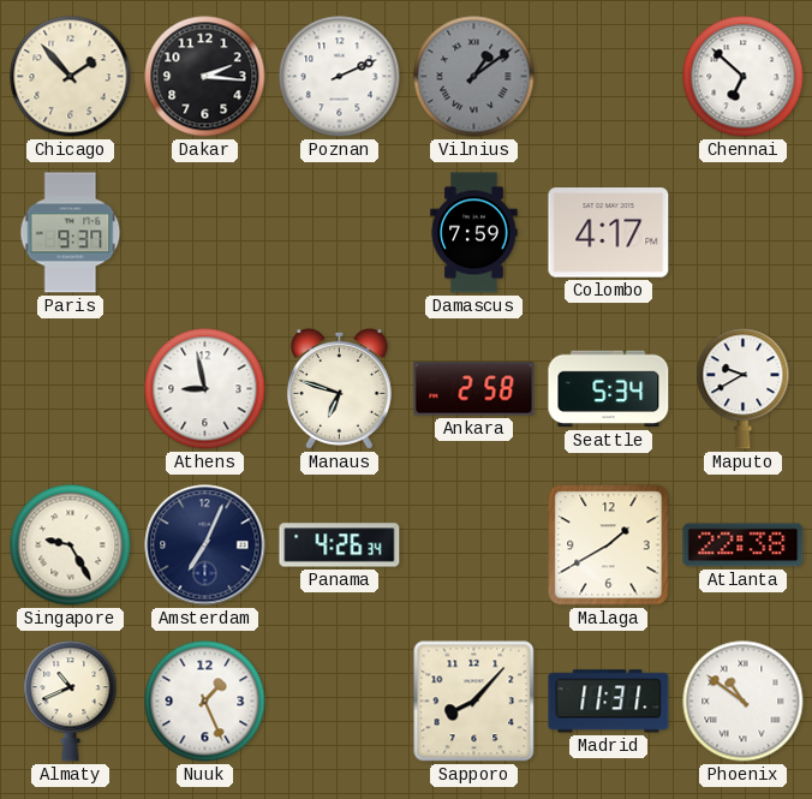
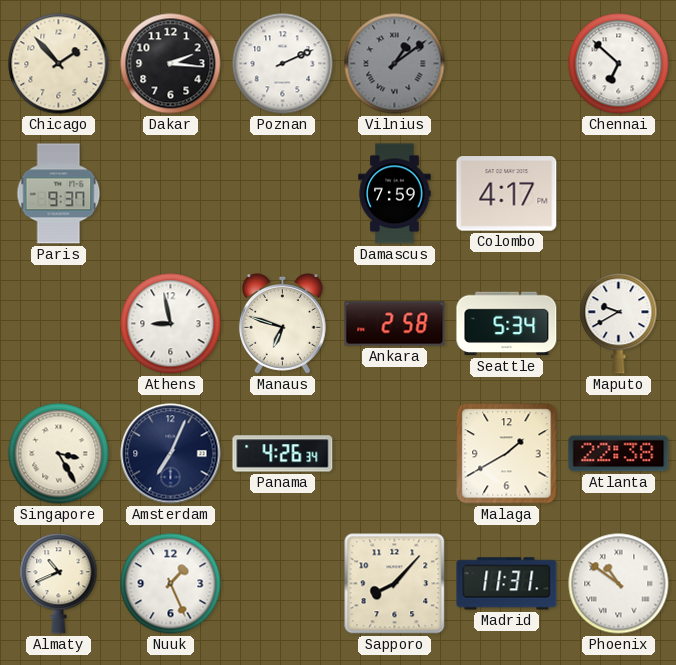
Singapore: 9:25 -> 3:25 (59, 454)
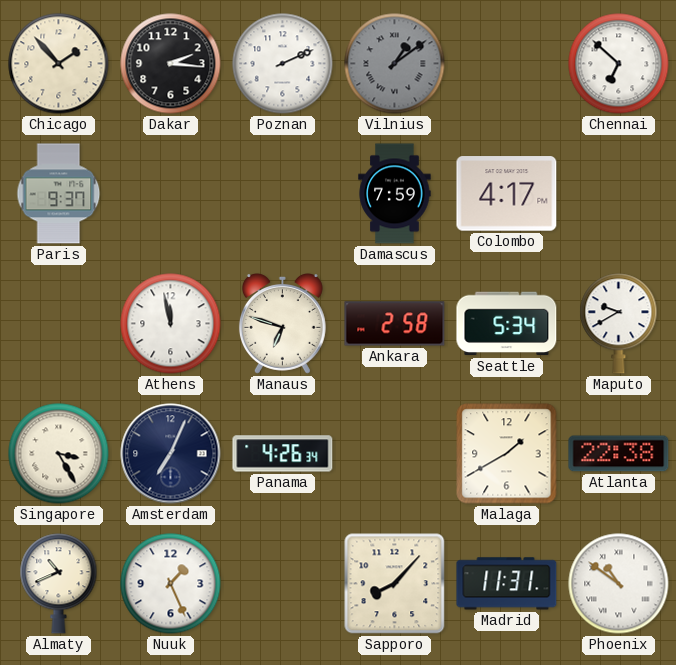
Athens: 8:58 -> 11:58 (171, 324)
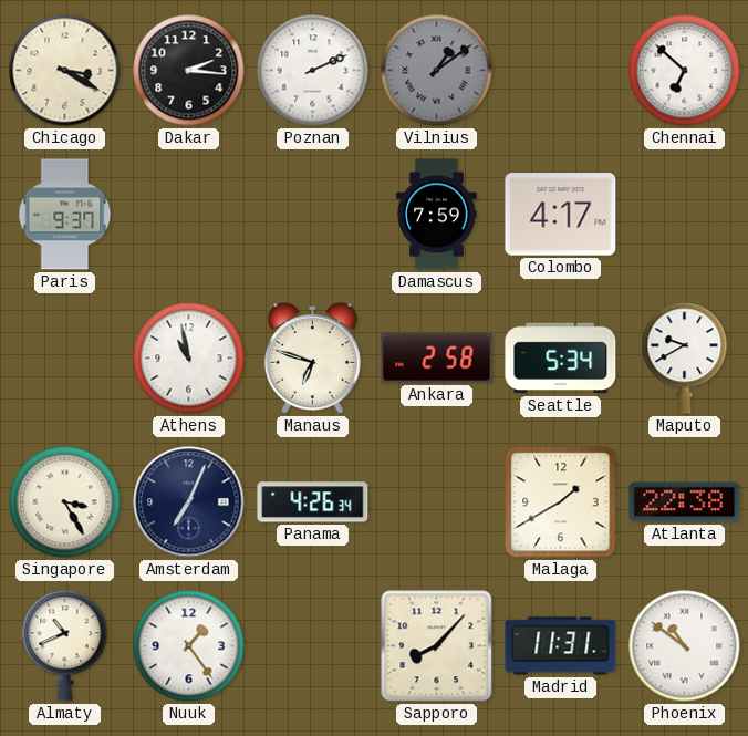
Chicago: 1:53 -> 3:20 (65, 71)
Athens: 11:58 -> 10:58 (189, 359)
Nuuk: 1:26 -> 1:24 (189, 646)
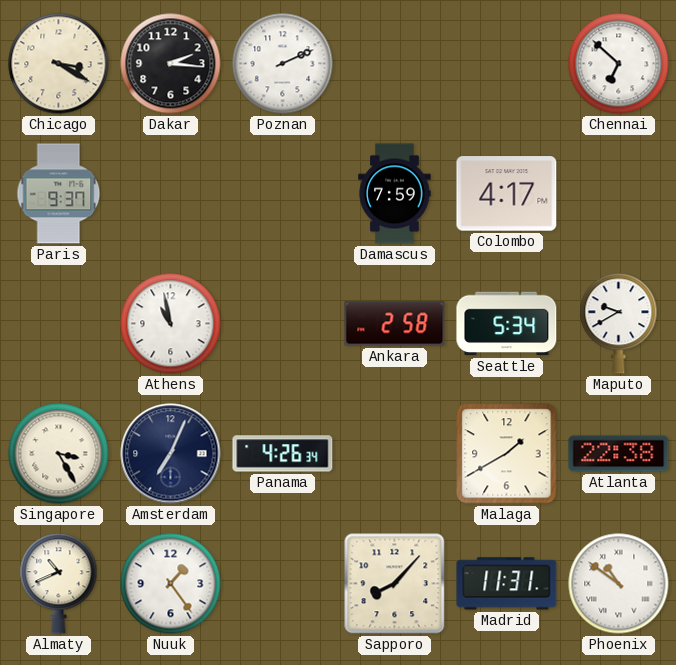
Vilnius: 1:09 -> none (437, 71)
Manaus: 6:48 -> none (312, 359)
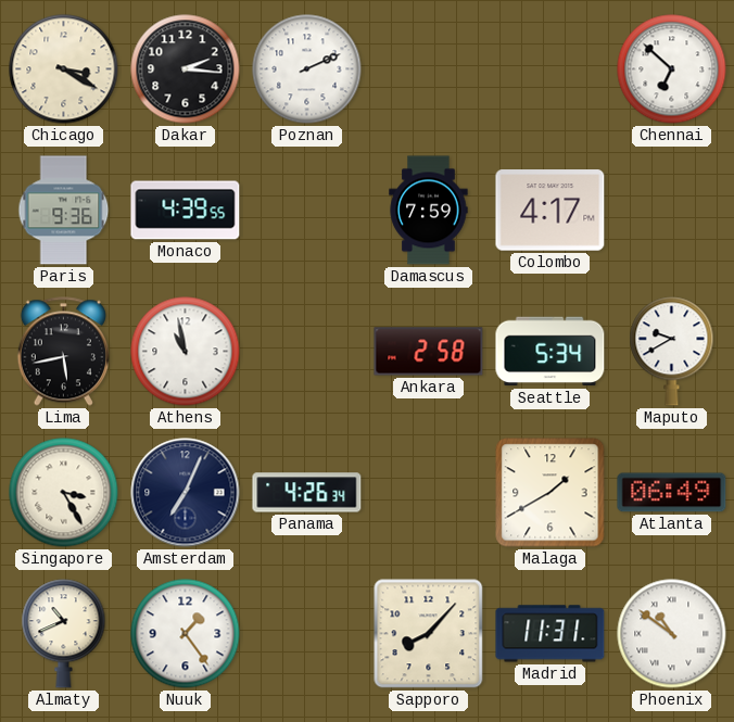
Paris: 9:37 -> 9:36 (64, 211)
Monaco: none -> 4:39 (186, 211)
Lima: none -> 5:43 (63, 352)
Atlanta: 22:38 -> 06:49 (672, 493)
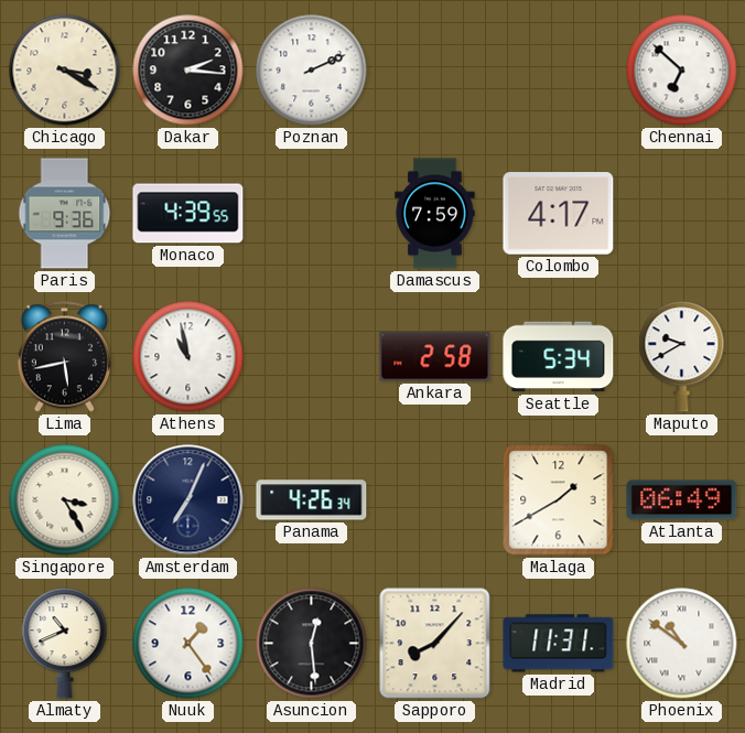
Asuncion: none -> 12:29 (312, 644)
